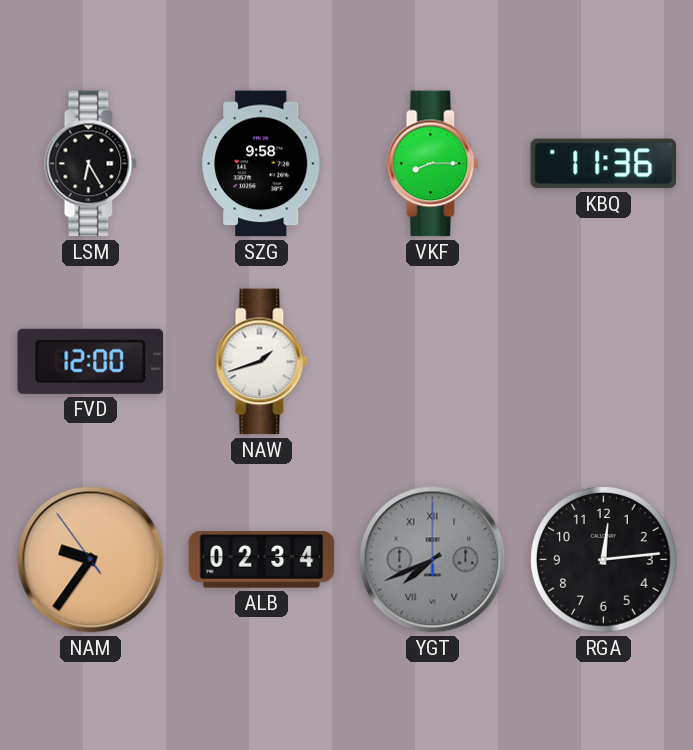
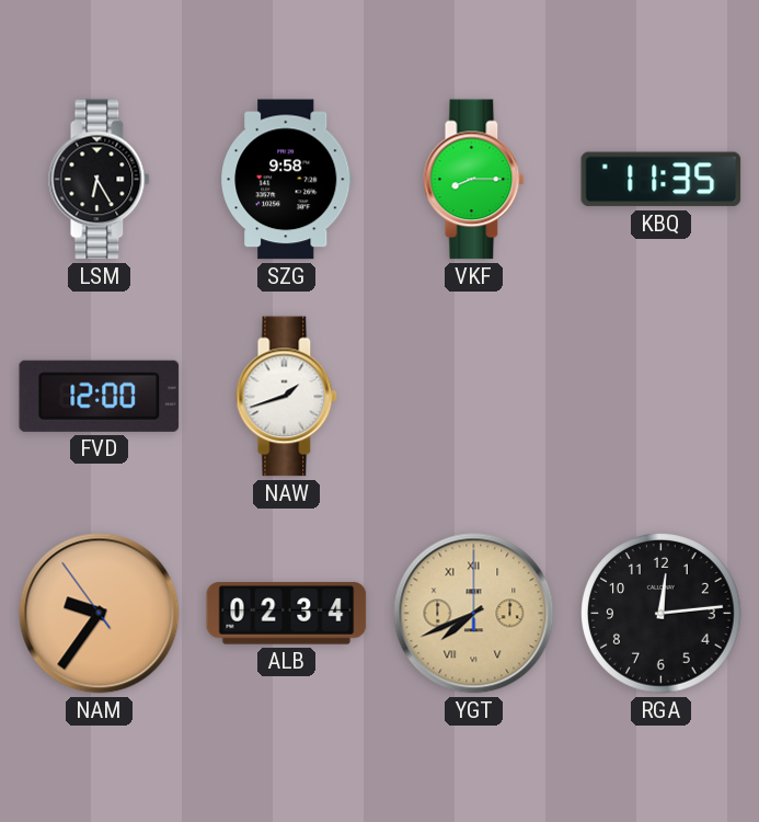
KBQ: 11:36 -> 11:35 (662, 180)
YGT dial: grey -> champagne (474, 614)
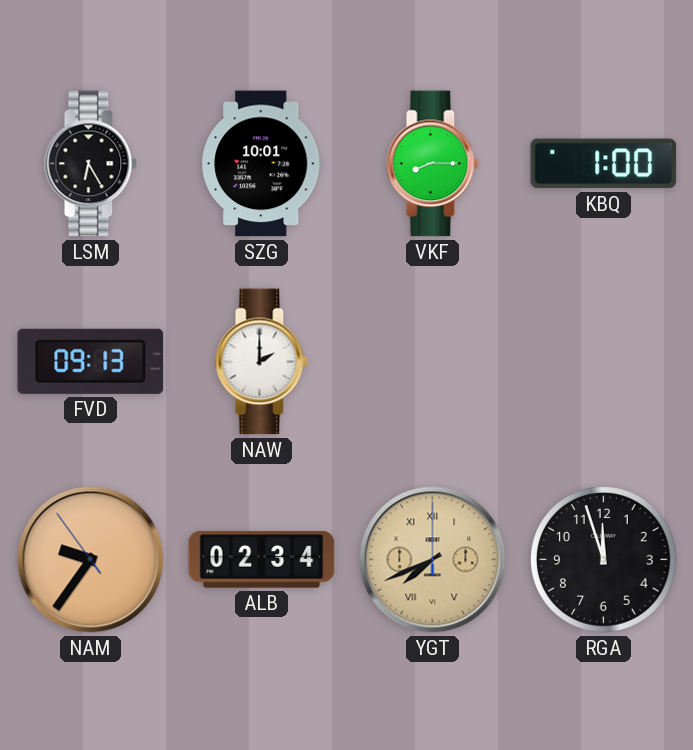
SZG: 9:58 -> 10:01 (262, 164)
KBQ: 11:35 -> 1:00 (604, 164)
FVD: 12:00 -> 09:13 (91, 361)
NAW: 1:42 -> 2:00 (262, 362)
RGA: 12:14 -> 11:57 (604, 560)
